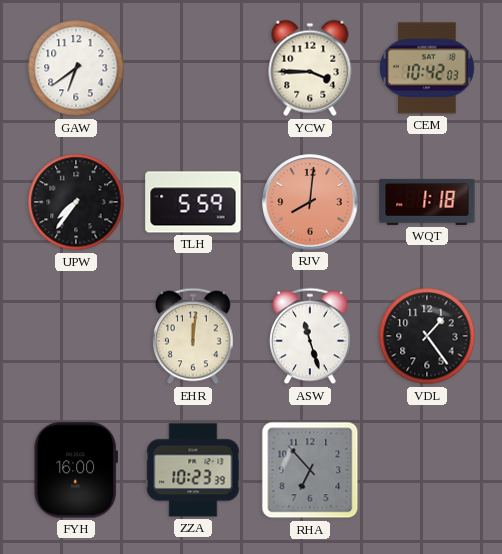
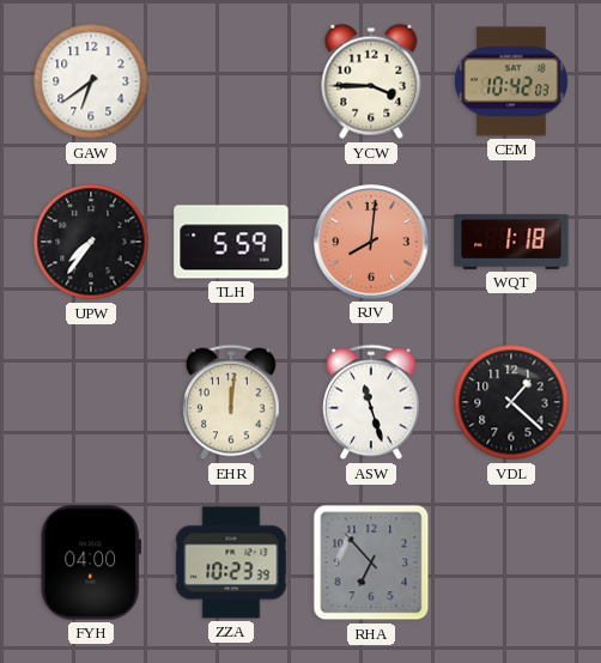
VDL: 1:24 -> 1:22 (511, 402)
FYH: 16:00 -> 04:00 (91, 562)
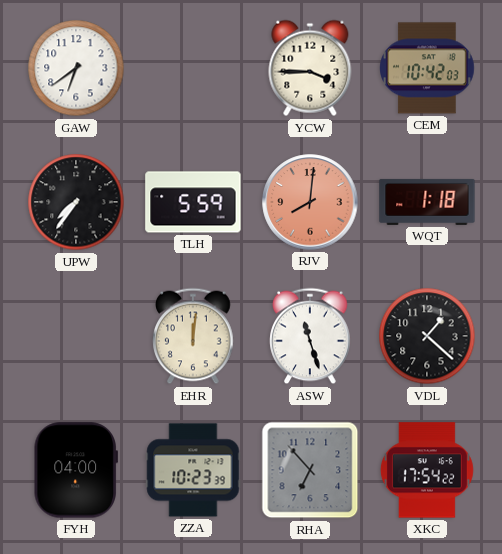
XKC: none -> 17:54 (427, 470)
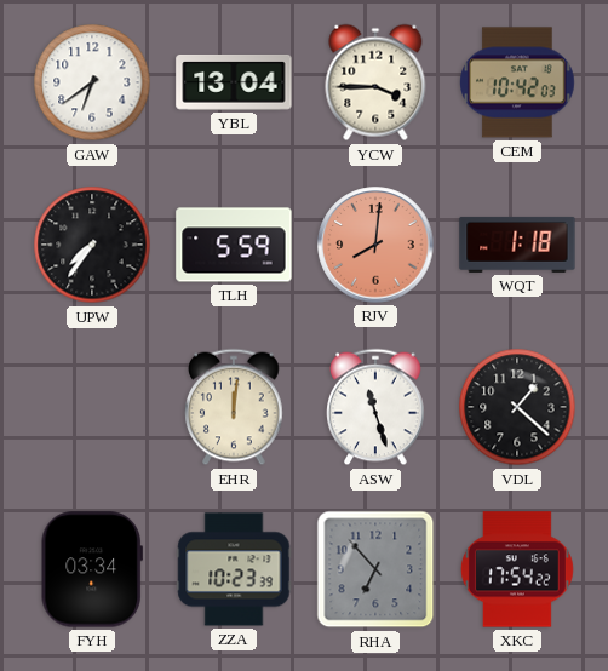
YBL: none -> 13:04 (234, 82)
FYH: 04:00 -> 03:34 (92, 569)
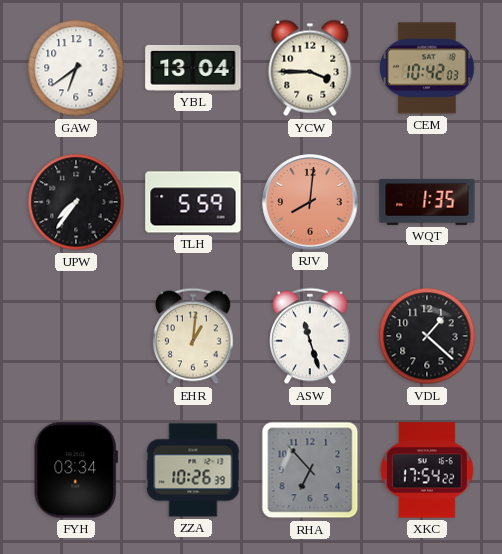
WQT: 1:18 -> 1:35 (427, 202)
EHR: 12:01 -> 1:01 (193, 336)
ZZA: 10:23 -> 10:26 (193, 470)
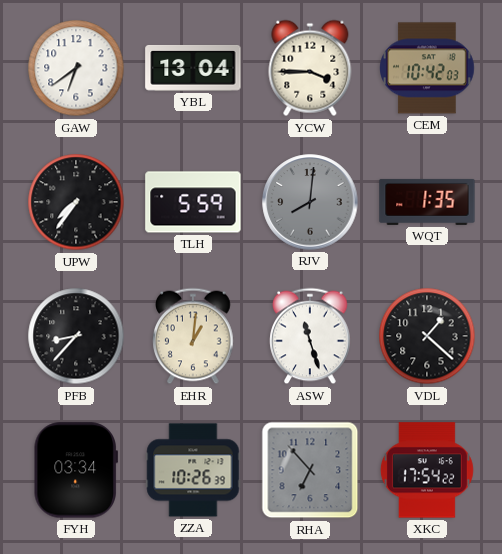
RJV dial: salmon -> grey (310, 202)
PFB: none -> 8:37 (76, 336)
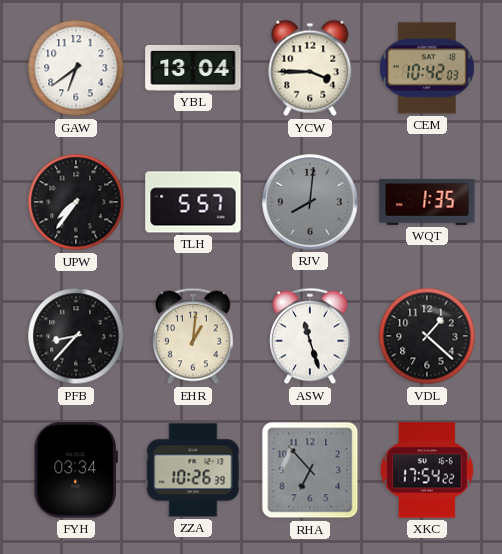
TLH: 5:59 -> 5:57 (193, 202)
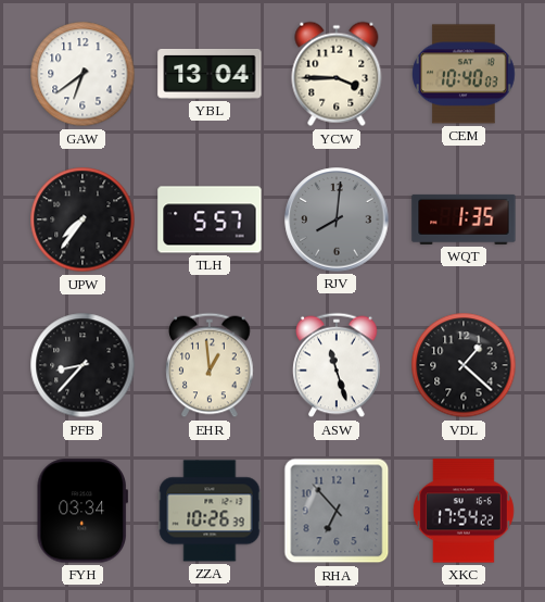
CEM: 10:42 -> 10:40 (465, 74)
EHR: 1:01 -> 12:59 (210, 365)
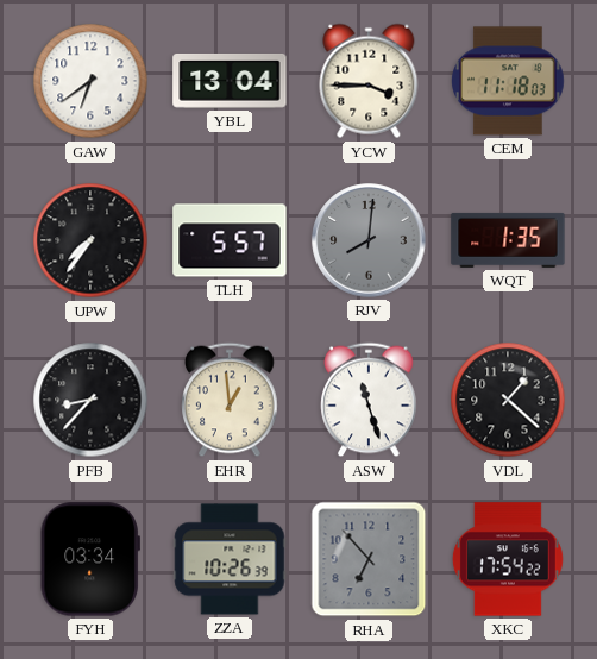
CEM: 10:40 -> 11:18 (509, 81)
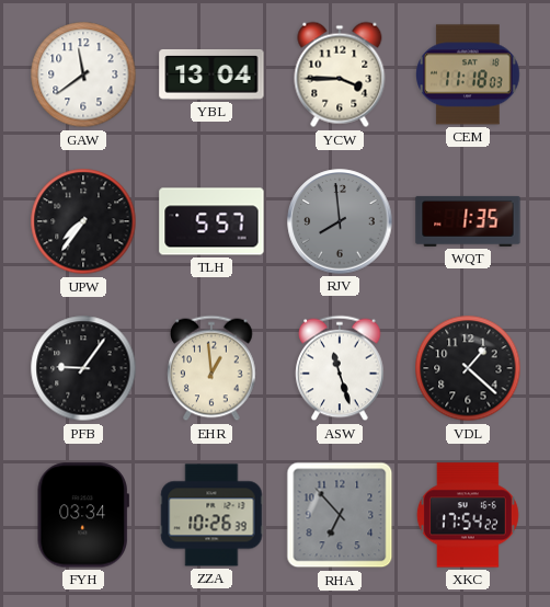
GAW: 6:39 -> 11:39 (83, 75)
RJV: 8:01 -> 7:59 (340, 221)
PFB: 8:37 -> 9:06 (83, 368)
